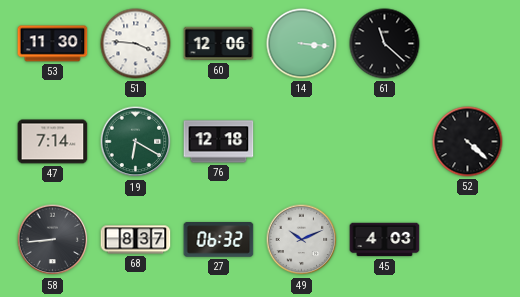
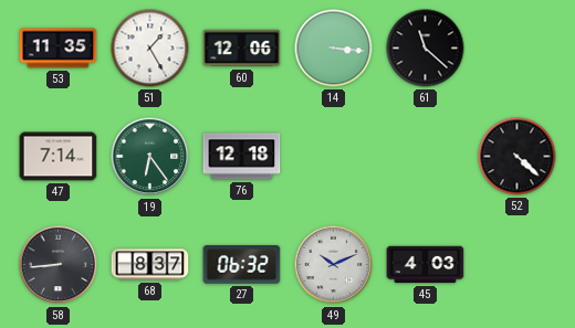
53: 11:30 -> 11:35 (59, 49)
51: 3:46 -> 1:25 (150, 49)
19: 6:20 -> 6:24 (150, 157)
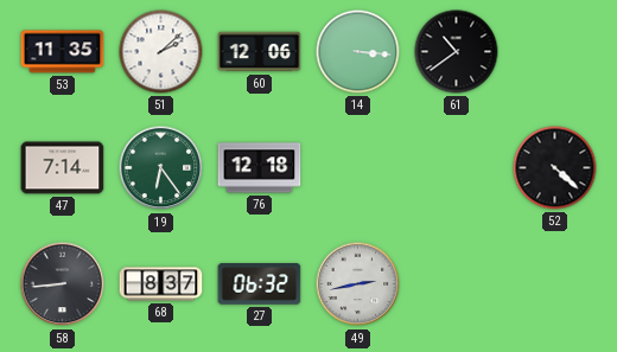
51: 1:25 -> 2:08 (161, 52)
61: 11:22 -> 10:39 (457, 52)
49: 10:11 -> 2:43 (358, 284)
45: 4:03 -> none (426, 265)
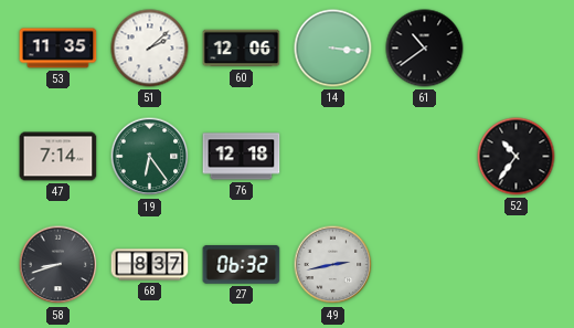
52: 4:22 -> 10:36 (517, 157)
58: 8:44 -> 8:42 (59, 265)
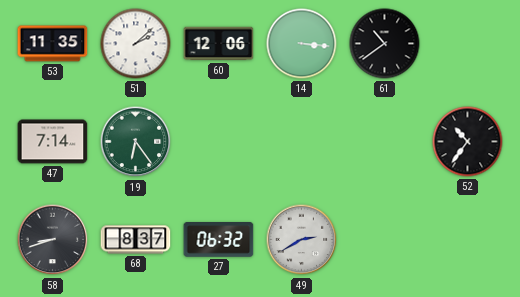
76: 12:18 -> none (242, 157)
49: 2:43 -> 2:40 (302, 240)
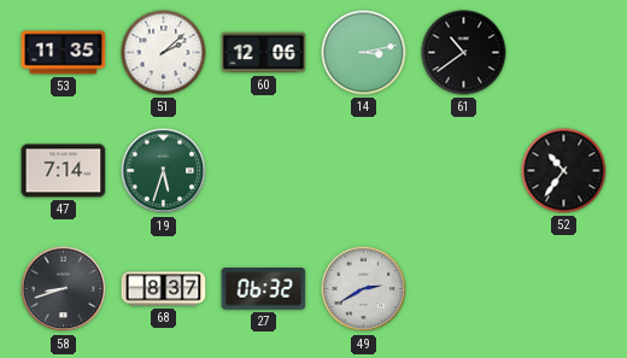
14: 3:16 -> 3:13 (364, 53)
19: 6:24 -> 5:33 (164, 171)
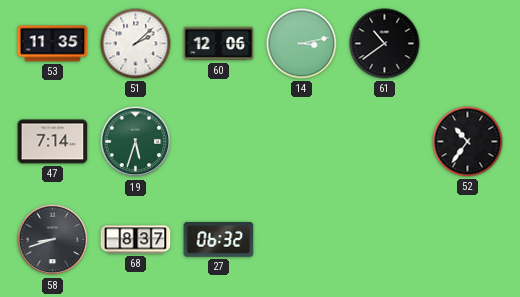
49: 2:40 -> none (364, 289)
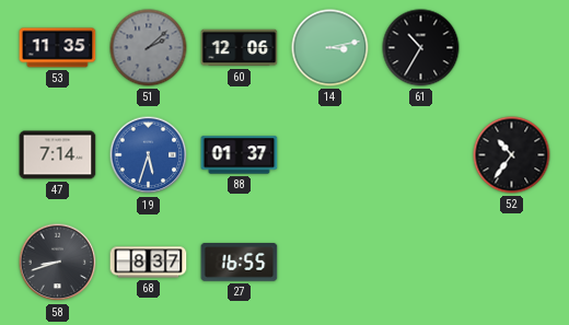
51 dial: white -> grey (149, 48)
61: 10:39 -> 10:35 (421, 48)
19 dial: green -> blue (149, 155)
88: none -> 01:37 (240, 155)
27: 06:32 -> 16:55 (240, 263)
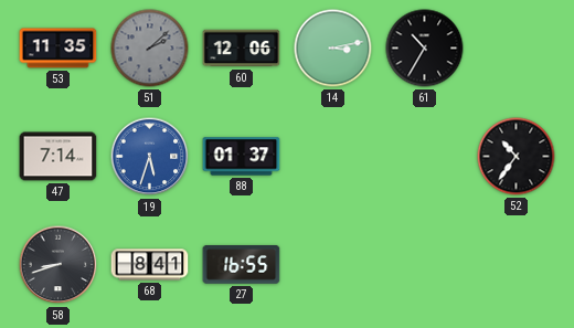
68: 8:37 -> 8:41 (150, 265)
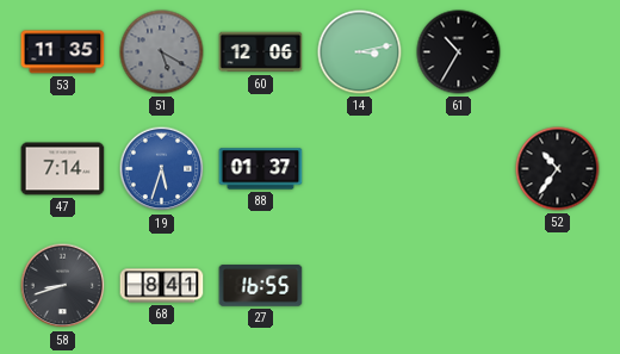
51: 2:08 -> 5:20 (162, 52)
